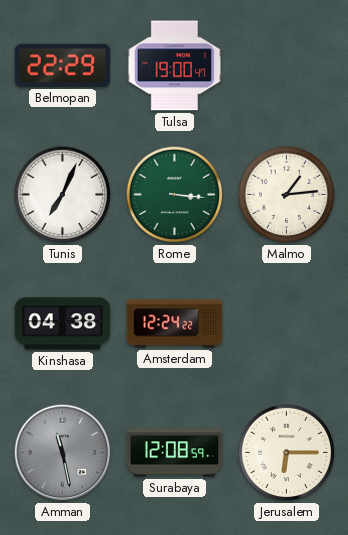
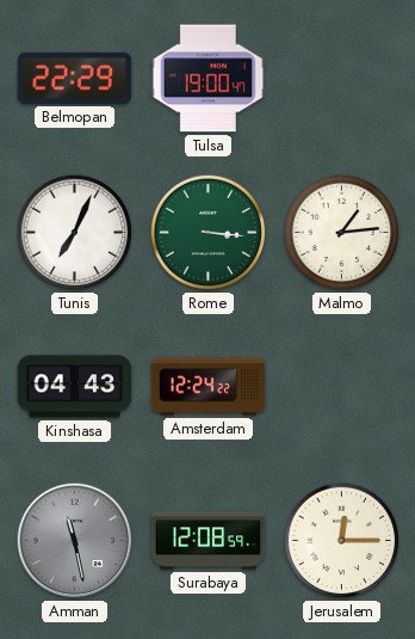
Kinshasa: 04:38 -> 04:43 (75, 387)
Jerusalem: 6:15 -> 12:15 (342, 541)
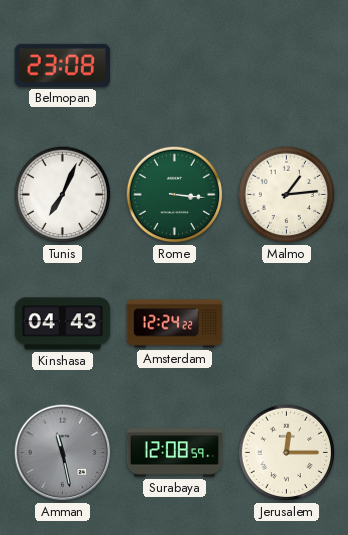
Belmopan: 22:29 -> 23:08 (63, 65)
Tulsa: 19:00 -> none (209, 79)
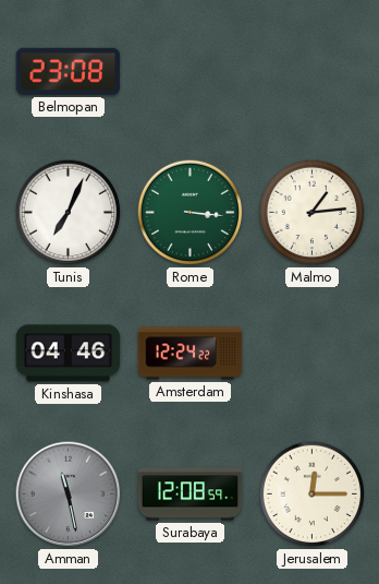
Kinshasa: 04:43 -> 04:46 (69, 354)
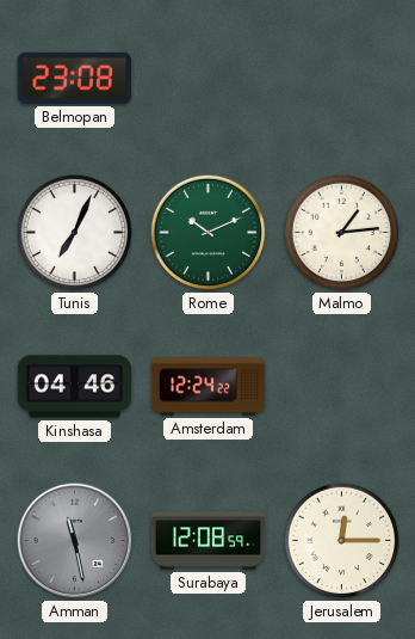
Rome: 3:16 -> 10:11 (209, 233)
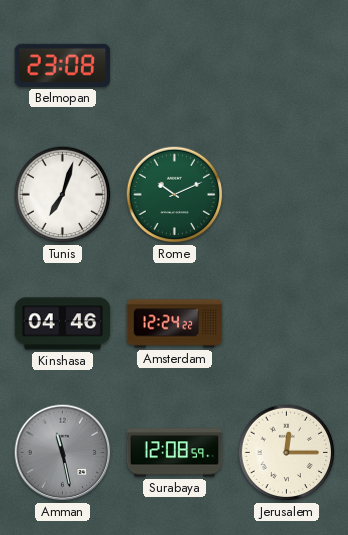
Tunis: 7:04 -> 7:03 (63, 195)
Malmo: 1:14 -> none (342, 233)
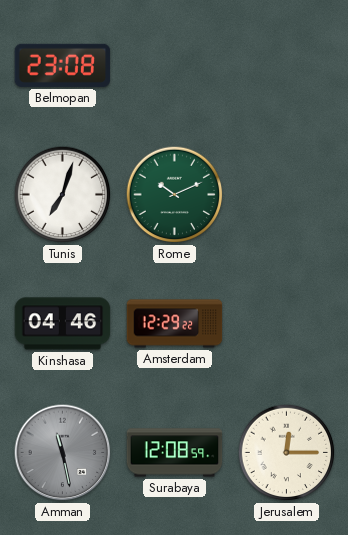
Amsterdam: 12:24 -> 12:29 (175, 324)
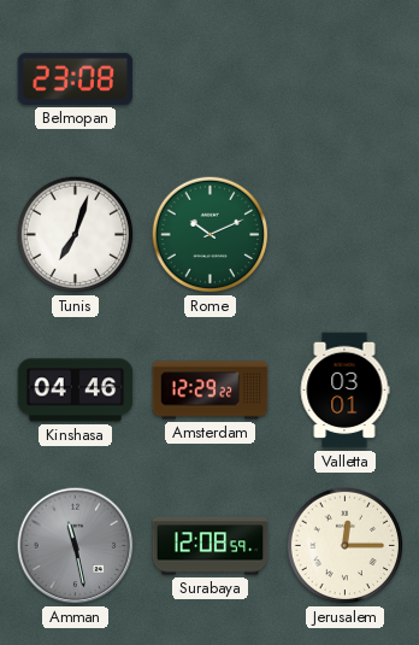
Valletta: none -> 03:01 (344, 391)
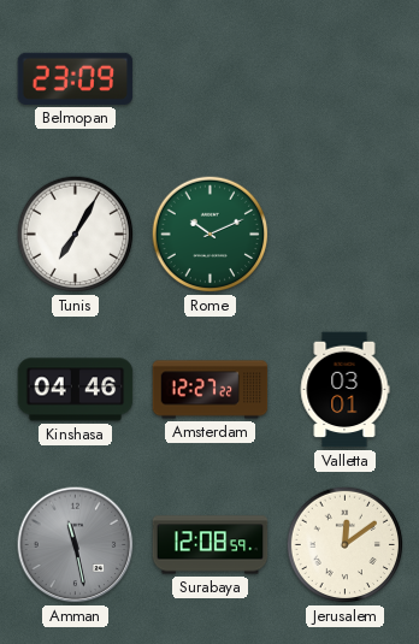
Belmopan: 23:08 -> 23:09 (76, 78)
Tunis: 7:03 -> 7:05 (76, 235)
Amsterdam: 12:29 -> 12:27 (211, 390)
Jerusalem: 12:15 -> 12:09 (346, 545)
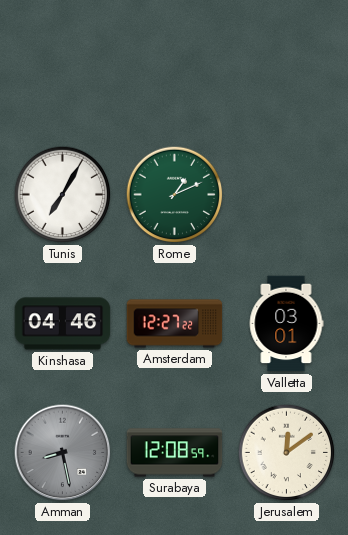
Belmopan: 23:09 -> none (76, 78)
Rome: 10:11 -> 1:11 (175, 195)
Amman: 11:28 -> 8:28 (63, 453)
